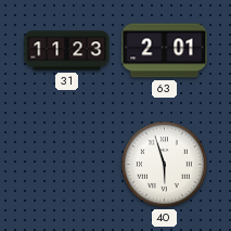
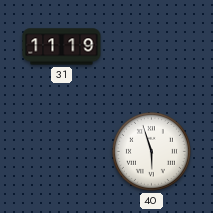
31: 11:23 -> 11:19 (62, 47)
63: 2:01 -> none (165, 51)
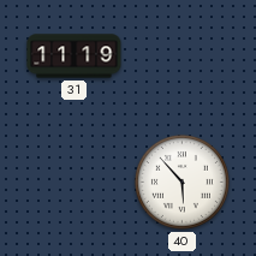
40: 5:57 -> 5:53 (181, 181)
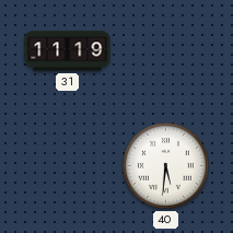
40: 5:53 -> 5:31 (165, 165)
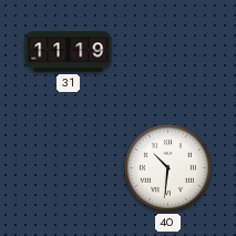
40: 5:31 -> 10:31 (167, 167)
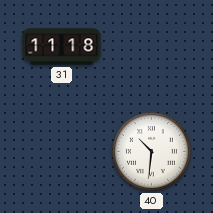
31: 11:19 -> 11:18 (62, 47)
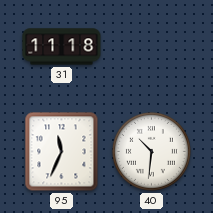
95: none -> 11:34 (62, 152)
